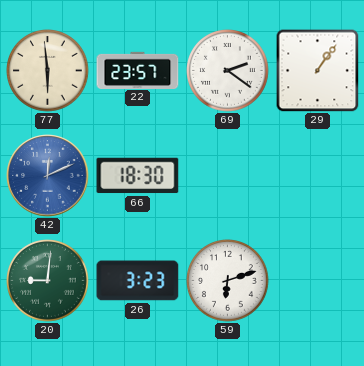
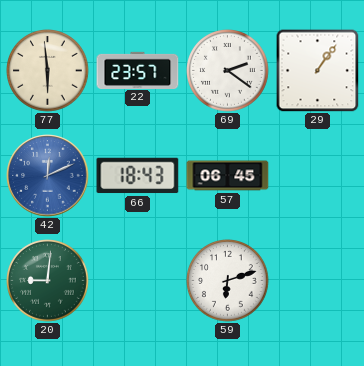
66: 18:30 -> 18:43 (138, 176)
57: none -> 06:45 (228, 176)
26: 3:23 -> none (138, 281)
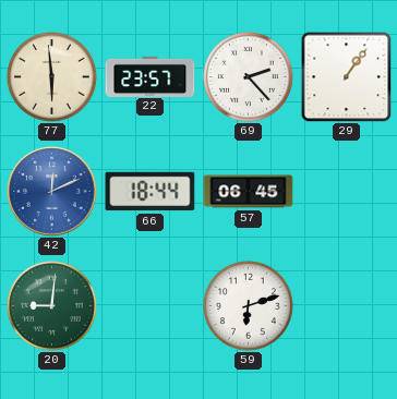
69: 2:21 -> 2:23 (249, 77)
66: 18:43 -> 18:44 (151, 192)
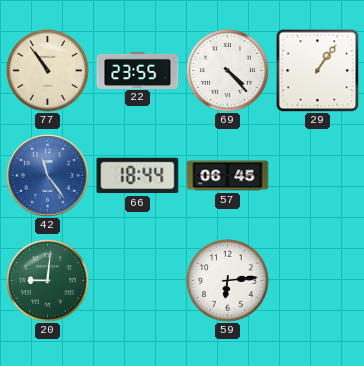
77: 5:59 -> 10:54 (48, 71)
22: 23:57 -> 23:55 (138, 70)
69: 2:23 -> 4:23 (228, 71)
42: 12:11 -> 11:24 (48, 176)
59: 6:12 -> 6:14 (228, 281)
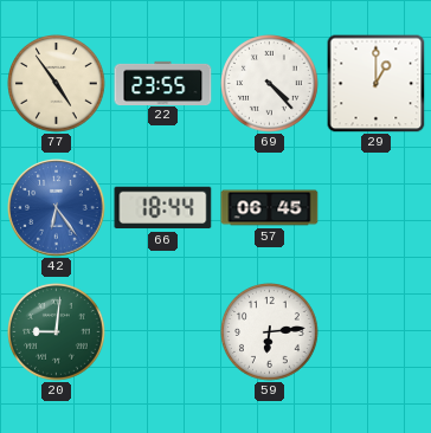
77: 10:54 -> 4:54 (57, 84)
29: 1:06 -> 1:00 (375, 83)
42: 11:24 -> 6:24 (57, 208)
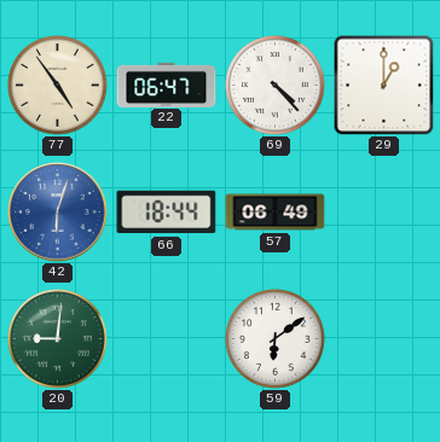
22: 23:55 -> 06:47 (167, 85)
42: 6:24 -> 6:03 (58, 213)
57: 06:45 -> 06:49 (276, 213)
59: 6:14 -> 6:09 (276, 339)
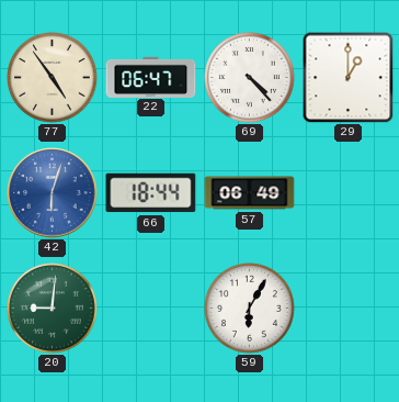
59: 6:09 -> 6:05 (250, 309)
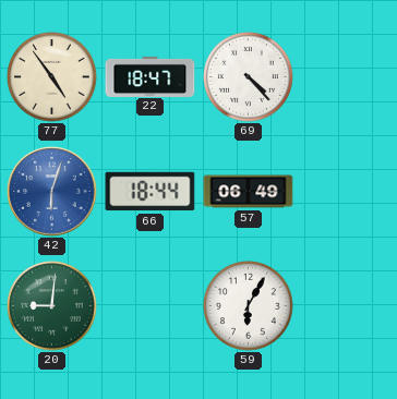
22: 06:47 -> 18:47 (151, 76)
29: 1:00 -> none (347, 77)
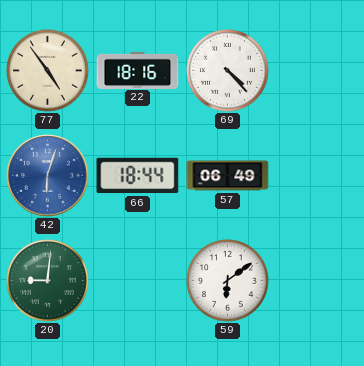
22: 18:47 -> 18:16 (138, 70)
59: 6:05 -> 6:09 (228, 281)
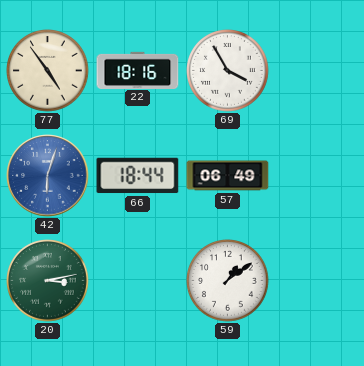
69: 4:23 -> 3:55 (228, 71)
20: 9:01 -> 3:13 (48, 281)
59: 6:09 -> 1:09 (228, 281)
